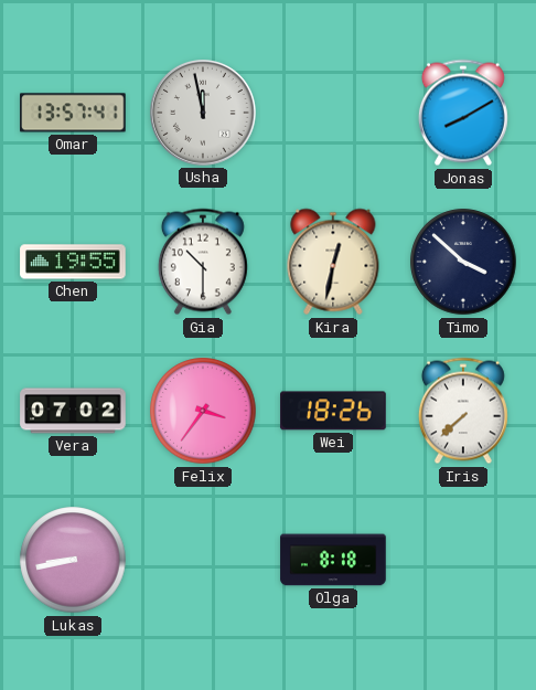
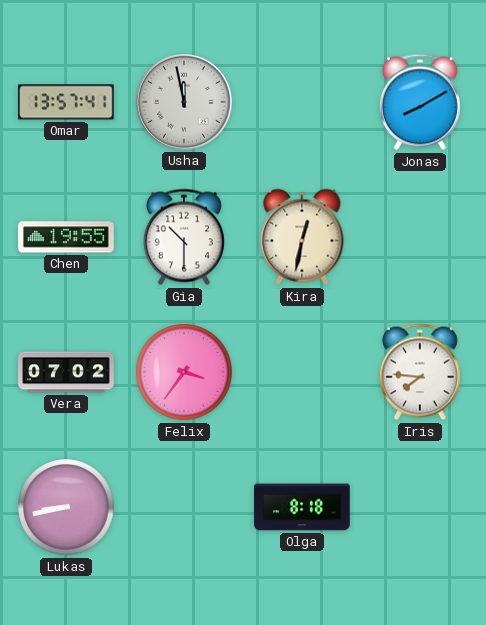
Timo: 3:52 -> none (463, 262)
Wei: 18:26 -> none (333, 411)
Iris: 7:38 -> 7:46 (420, 372)
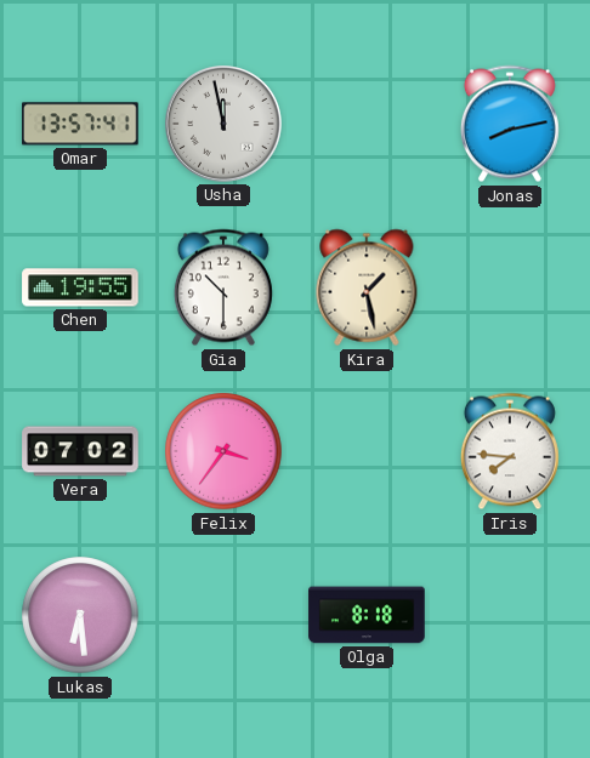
Jonas: 8:10 -> 8:13 (510, 124)
Kira: 12:32 -> 1:28 (367, 287)
Lukas: 8:43 -> 6:29 (80, 615)
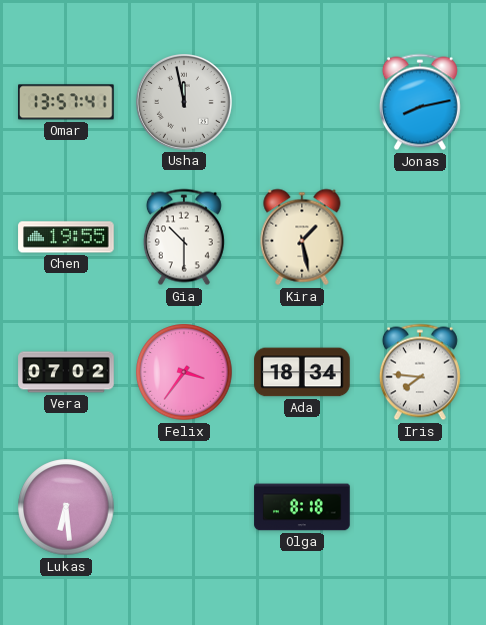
Ada: none -> 18:34 (302, 372)
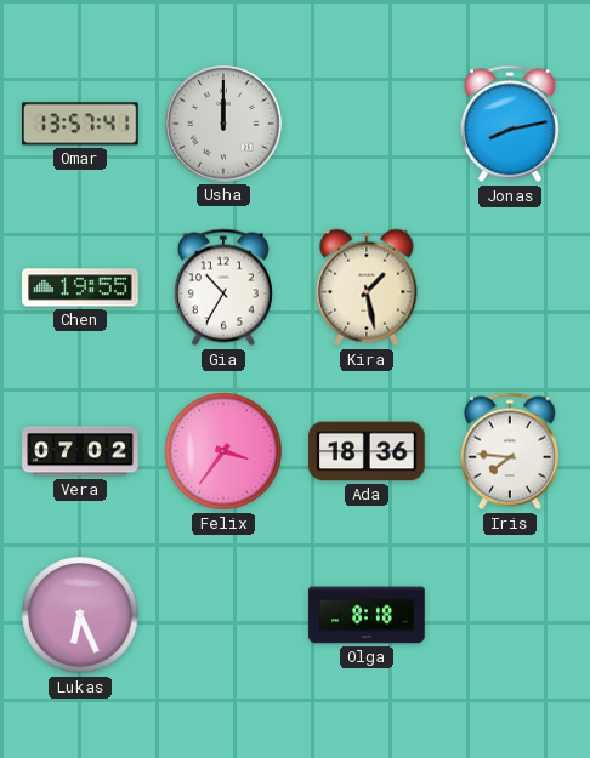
Usha: 11:58 -> 12:00 (225, 125)
Gia: 10:30 -> 10:35 (223, 287)
Ada: 18:34 -> 18:36 (367, 451)
Lukas: 6:29 -> 6:26 (80, 615)
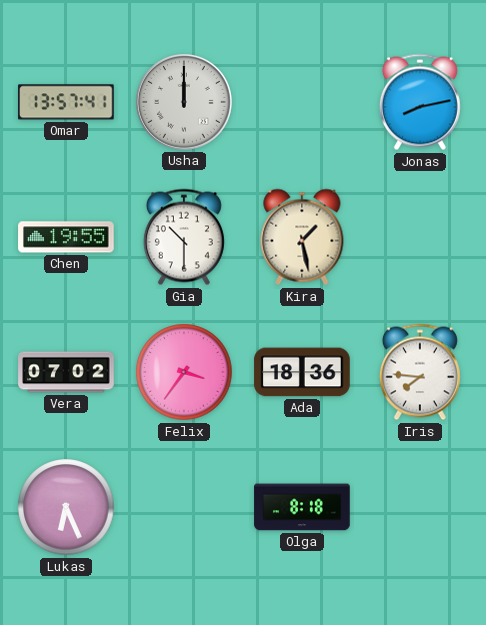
Gia: 10:35 -> 10:30 (184, 237)
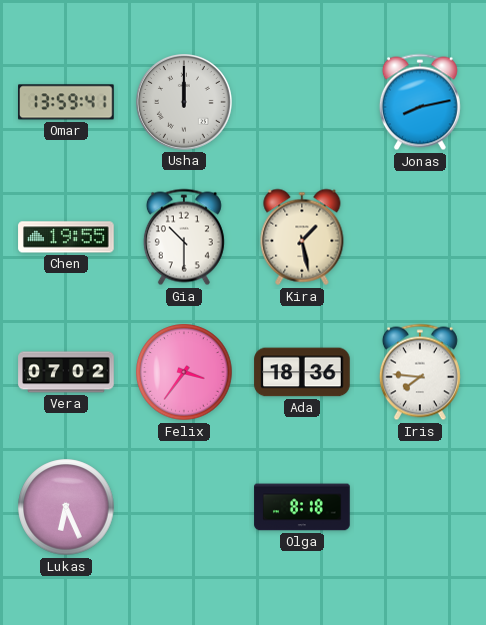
Omar: 13:57 -> 13:59 (66, 102)
